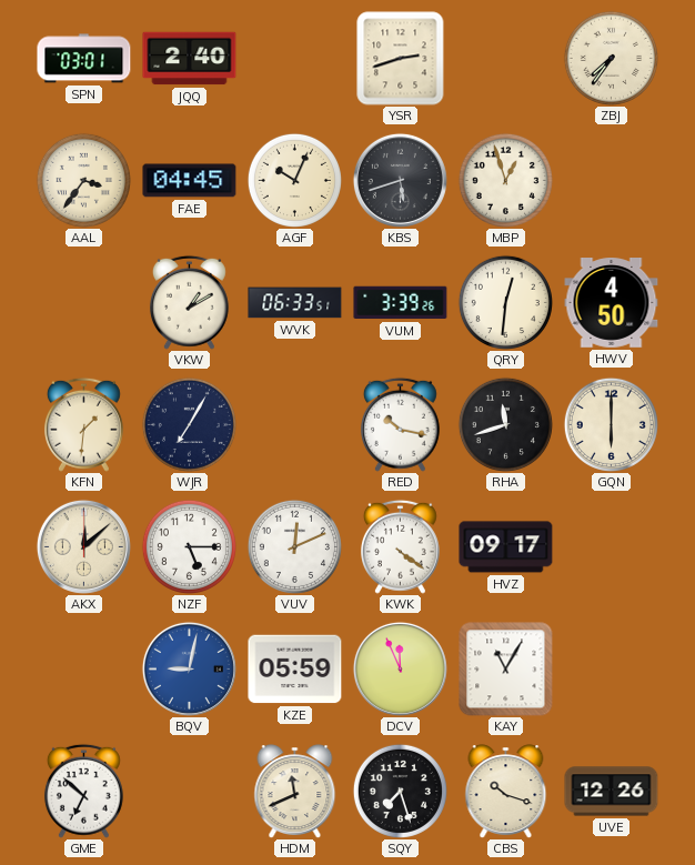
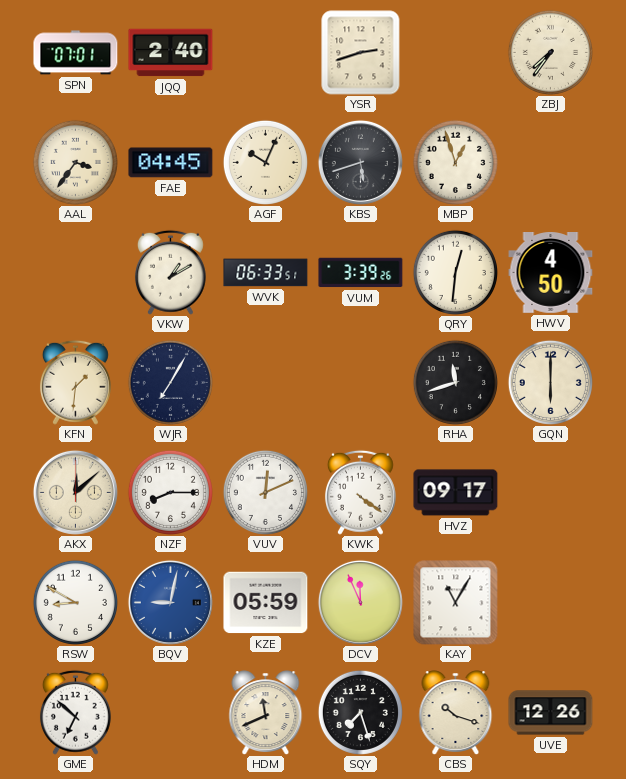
SPN: 03:01 -> 07:01 (76, 53)
RED: 10:17 -> none (400, 424)
NZF: 5:15 -> 8:15 (170, 492)
RSW: none -> 8:50 (75, 602)
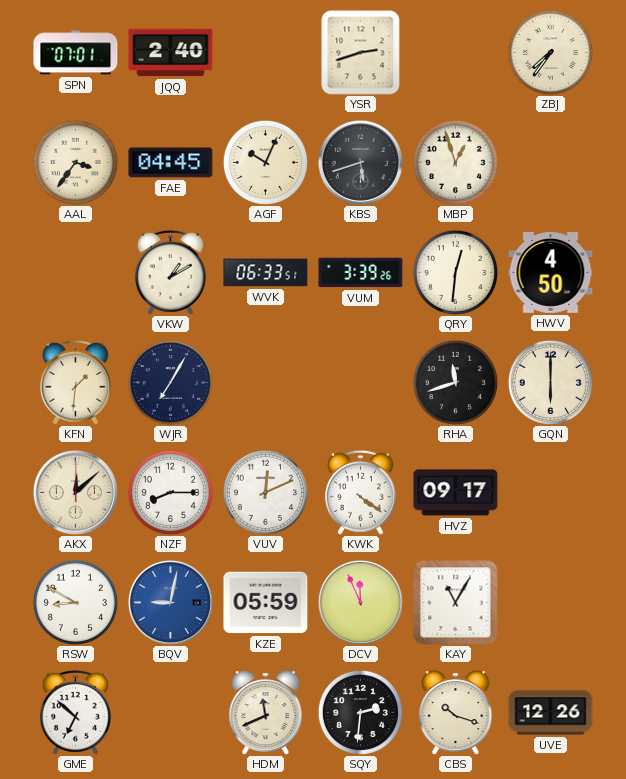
SQY: 7:27 -> 2:31 (360, 712)
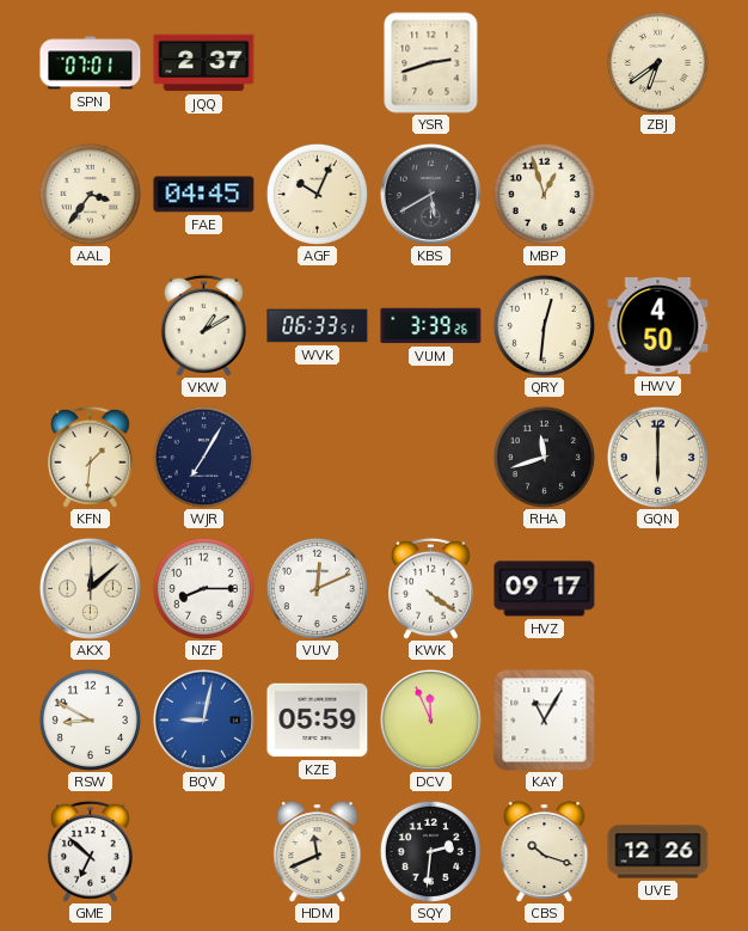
JQQ: 2:40 -> 2:37 (204, 63)
ZBJ: 7:36 -> 6:39 (657, 62)
KBS: 5:42 -> 5:40 (430, 194)
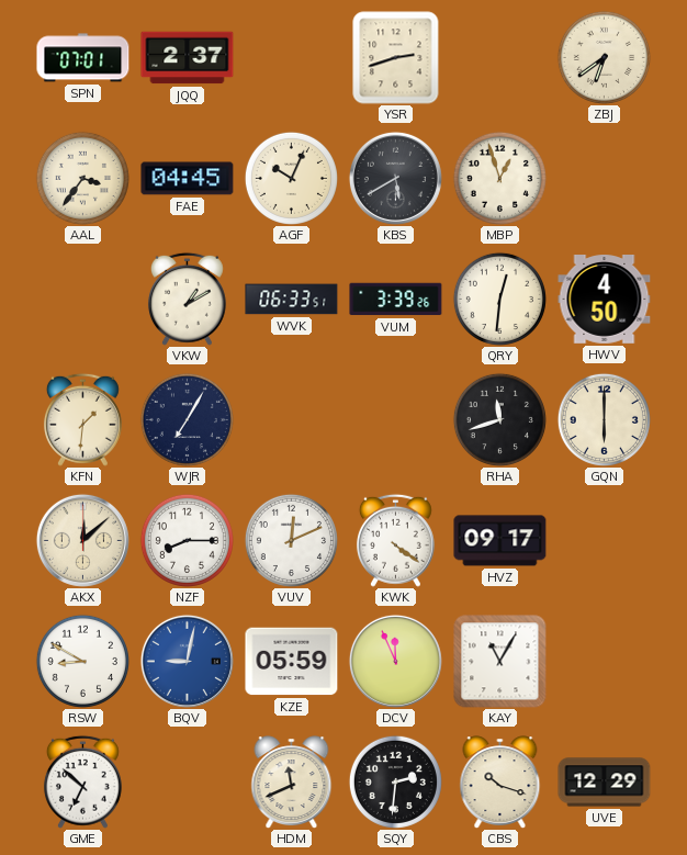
UVE: 12:26 -> 12:29 (605, 783)
